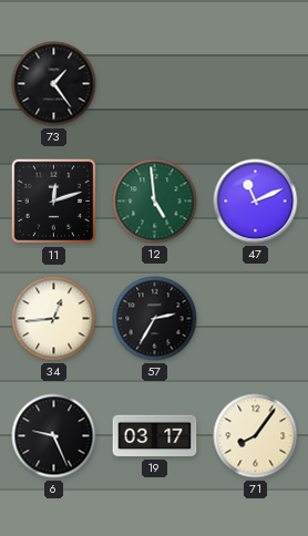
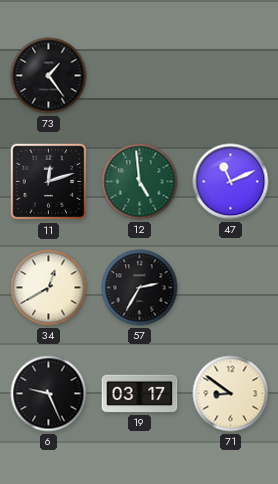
34: 12:44 -> 12:40 (49, 288)
71: 8:06 -> 8:51 (231, 394)
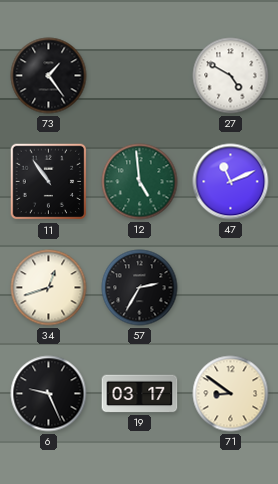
27: none -> 4:50 (231, 76)
11: 12:12 -> 10:54 (49, 182)
34: 12:40 -> 12:42 (49, 288)
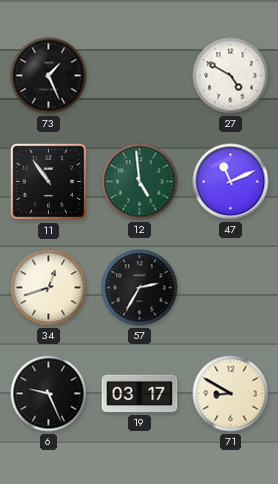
73: 1:24 -> 1:26 (49, 76)
71: 8:51 -> 8:50 (231, 394)
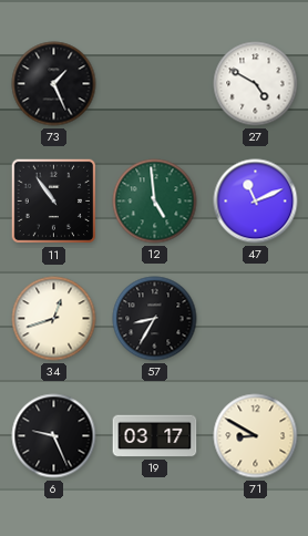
57: 2:35 -> 8:35 (155, 319)
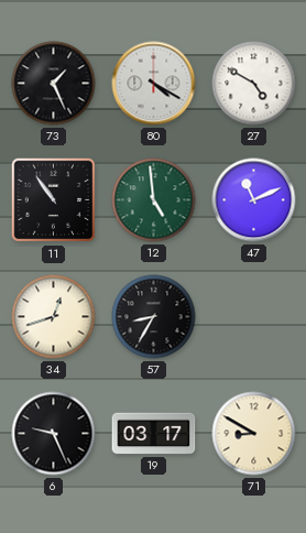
80: none -> 4:20 (154, 84)
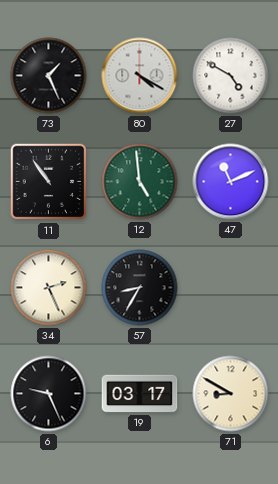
34: 12:42 -> 2:26 (49, 288)
